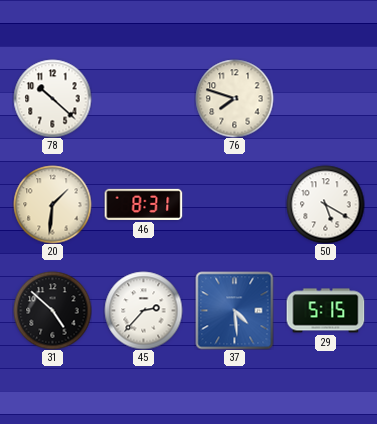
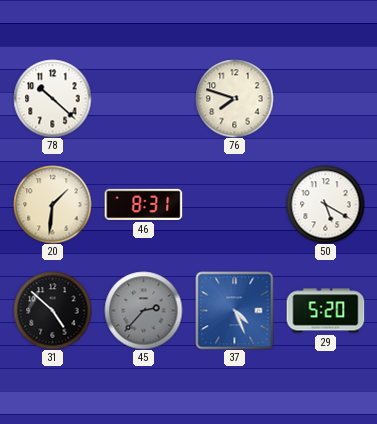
45 dial: white -> grey (143, 310)
37: 4:29 -> 4:26 (234, 310)
29: 5:15 -> 5:20 (325, 311)
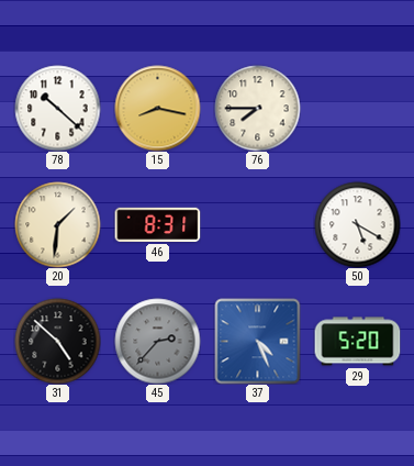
15: none -> 8:17 (157, 108)
76: 7:48 -> 7:45 (257, 108)
